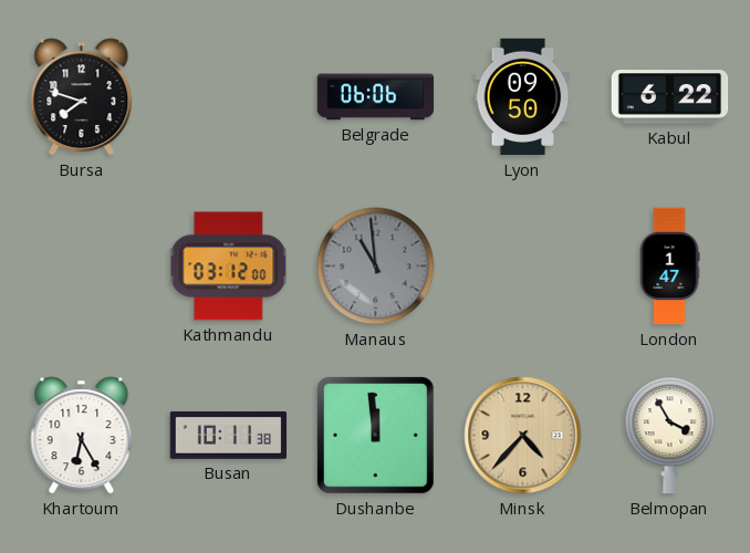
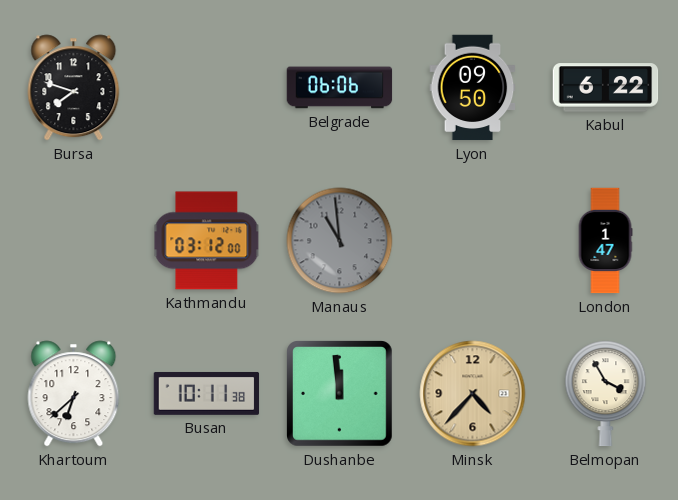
Khartoum: 6:25 -> 6:38 (74, 394)
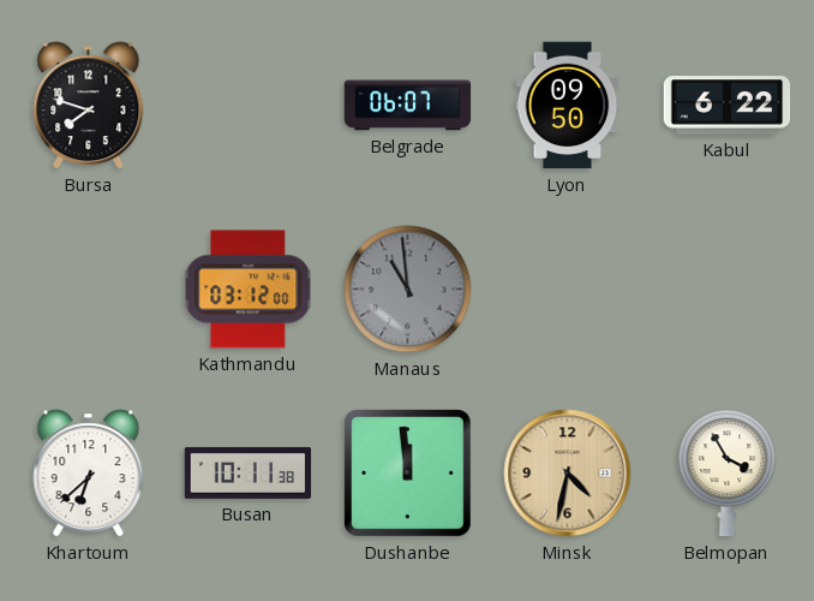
Belgrade: 06:06 -> 06:07 (408, 106)
London: 1:47 -> none (605, 241)
Minsk: 4:37 -> 4:32 (568, 474)
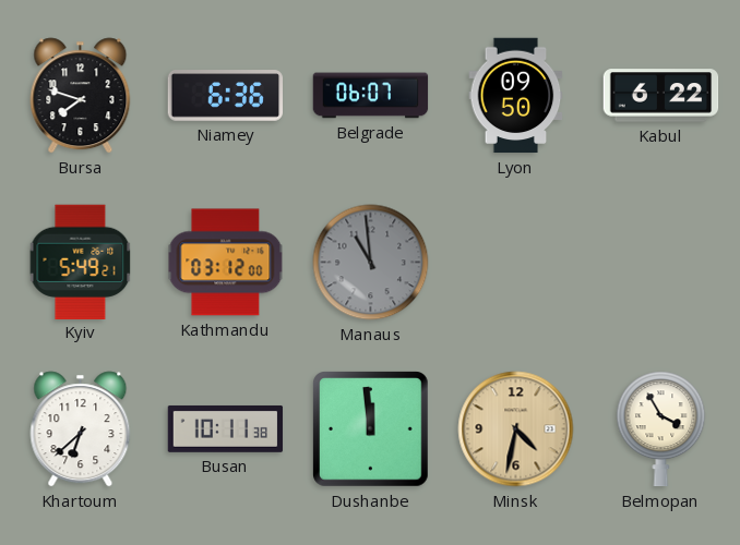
Niamey: none -> 6:36 (226, 96)
Kyiv: none -> 5:49 (81, 262)
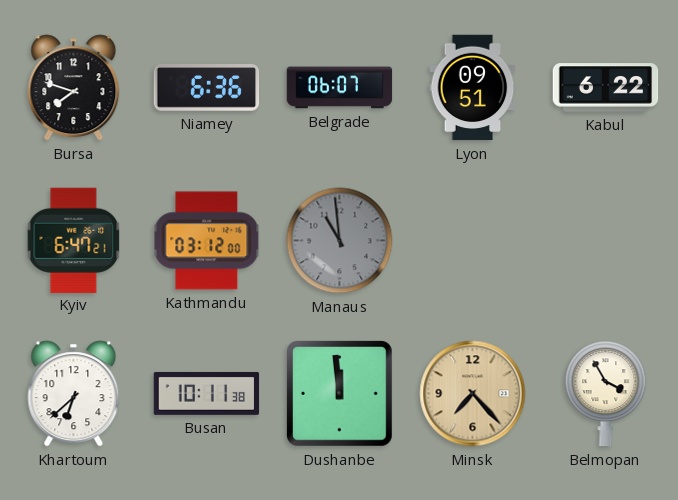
Lyon: 09:50 -> 09:51 (473, 88)
Kyiv: 5:49 -> 6:47 (74, 240)
Minsk: 4:32 -> 7:23 (473, 394)
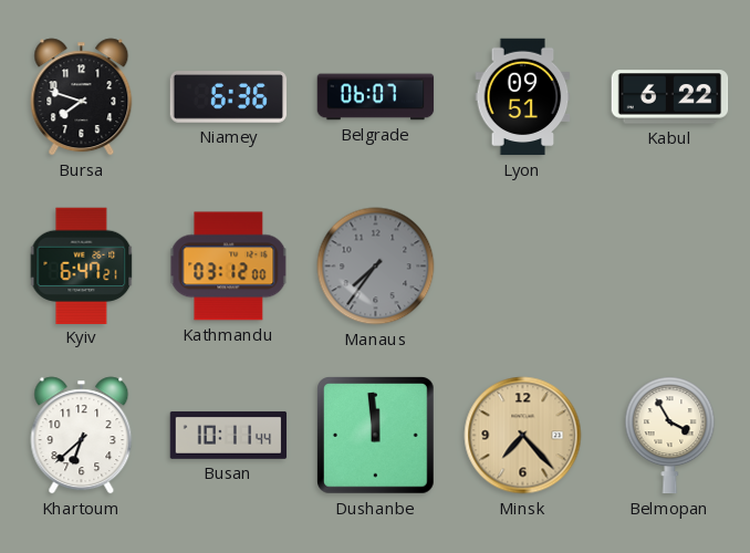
Manaus: 10:59 -> 7:36 (376, 267)
Busan: 10:11:38 -> 10:11:44 (229, 436)
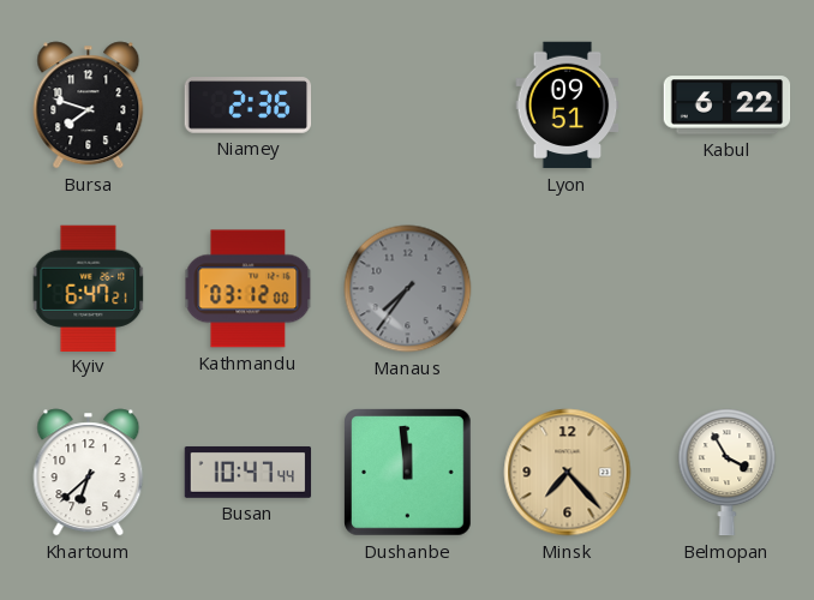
Niamey: 6:36 -> 2:36 (249, 106)
Belgrade: 06:07 -> none (376, 97)
Busan: 10:11 -> 10:47 (249, 473)
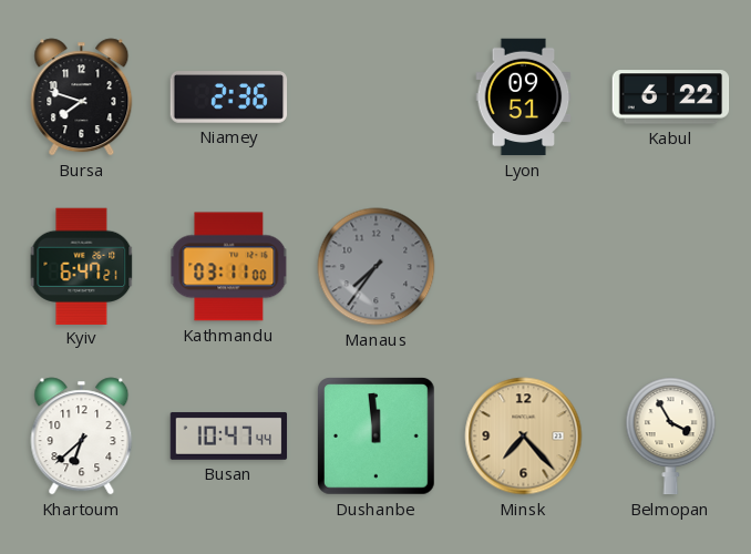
Kathmandu: 03:12 -> 03:11 (229, 267)
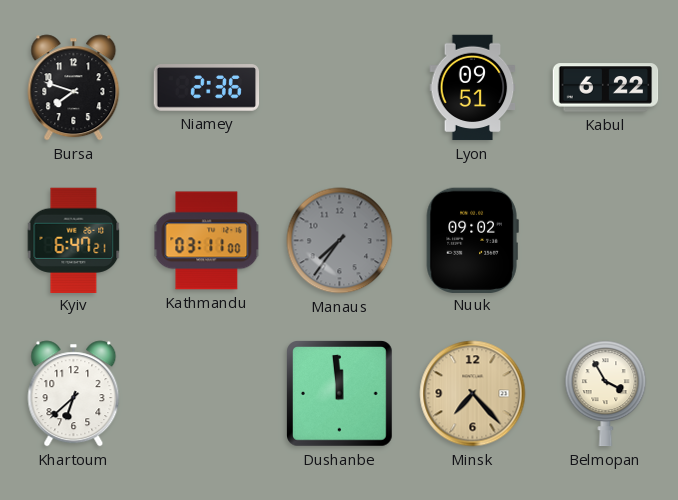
Nuuk: none -> 09:02 (472, 240)
Busan: 10:47 -> none (229, 437)
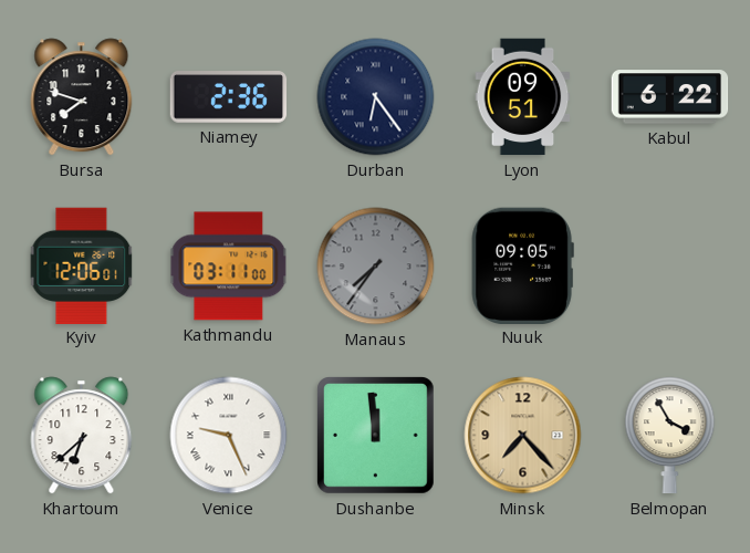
Durban: none -> 6:24 (376, 97)
Kyiv: 6:47 -> 12:06 (82, 265)
Nuuk: 09:02 -> 09:05 (522, 265)
Venice: none -> 9:26 (229, 436)
